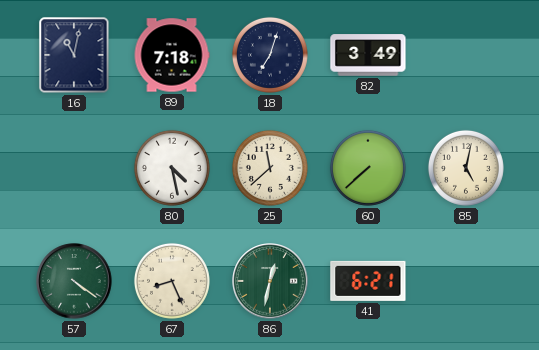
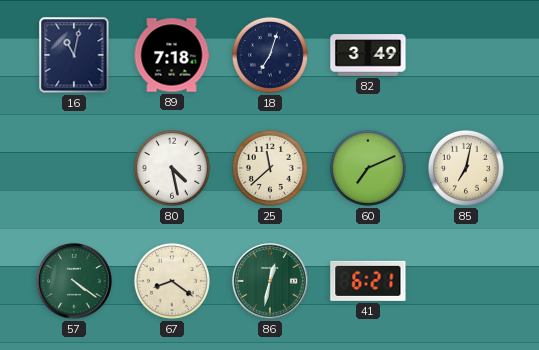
60: 7:38 -> 7:11 (368, 168)
85: 5:02 -> 7:02 (466, 168)
67: 8:26 -> 8:21 (172, 281)
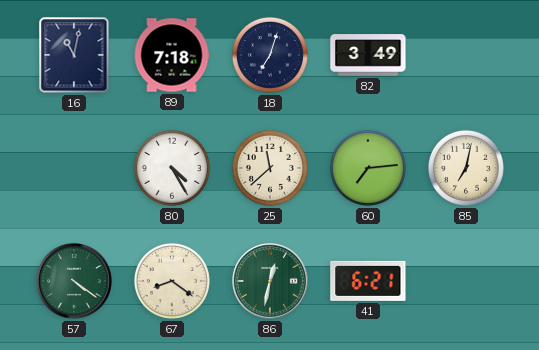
80: 4:28 -> 4:25 (172, 168)
60: 7:11 -> 7:14 (368, 168)
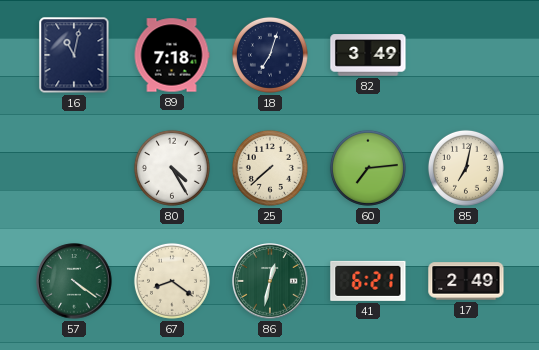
25: 11:38 -> 7:38 (270, 168)
17: none -> 2:49 (466, 281)
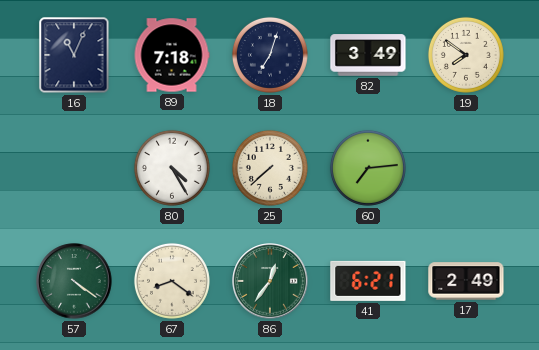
16: 11:02 -> 11:04 (74, 55)
19: none -> 7:51 (466, 55)
85: 7:02 -> none (466, 168)
86: 12:32 -> 12:36 (270, 281)
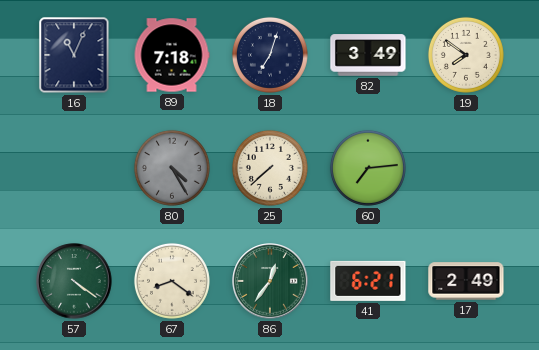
80 dial: white -> grey (172, 168)
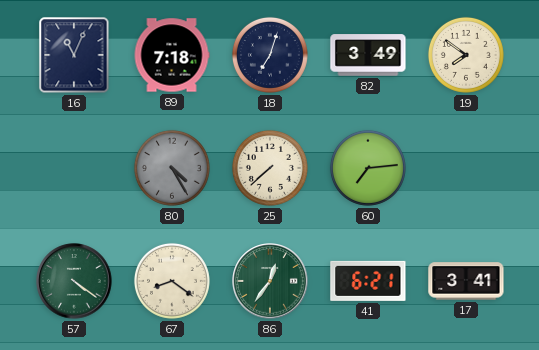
17: 2:49 -> 3:41 (466, 281)
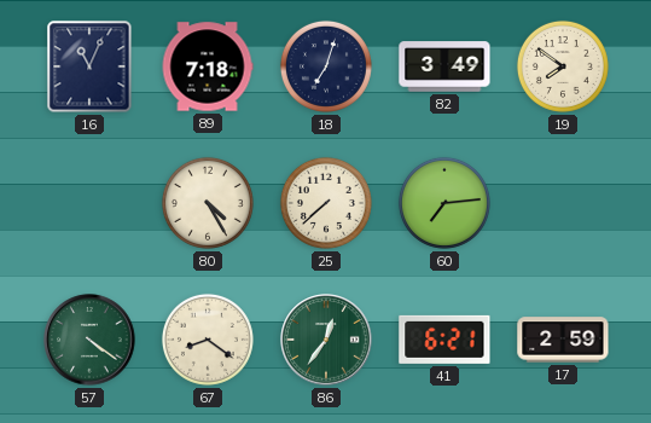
80 dial: grey -> cream (208, 203)
17: 3:41 -> 2:59 (563, 340)
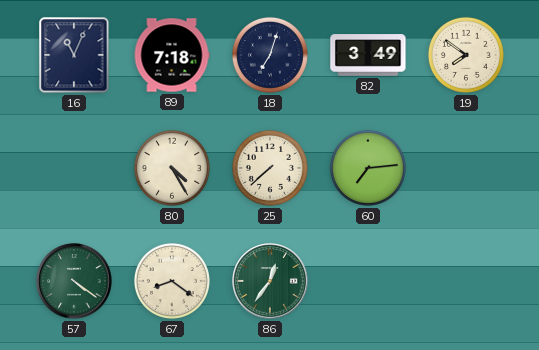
41: 6:21 -> none (444, 340)
17: 2:59 -> none (563, 340)
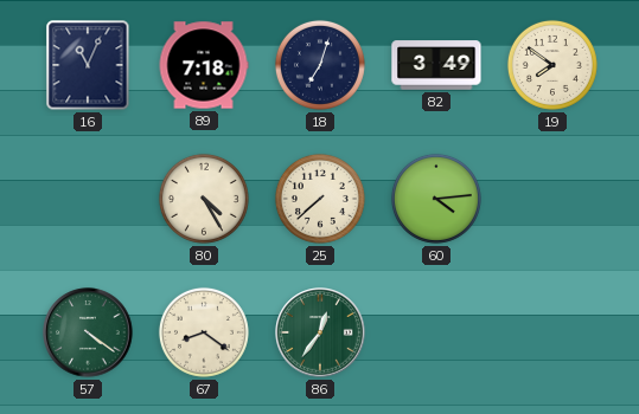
60: 7:14 -> 4:14 (436, 199)
